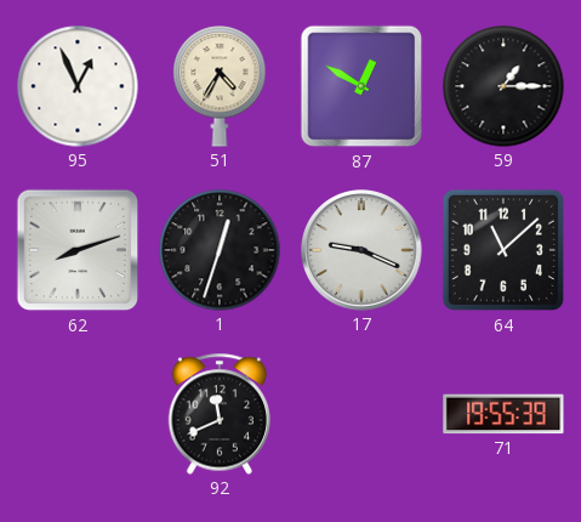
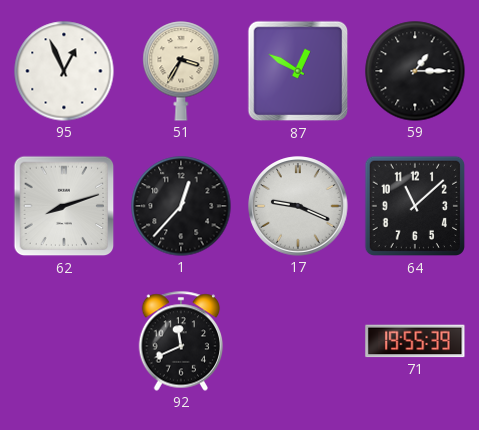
51: 4:35 -> 3:35 (181, 71)
1: 12:33 -> 12:37 (181, 206)
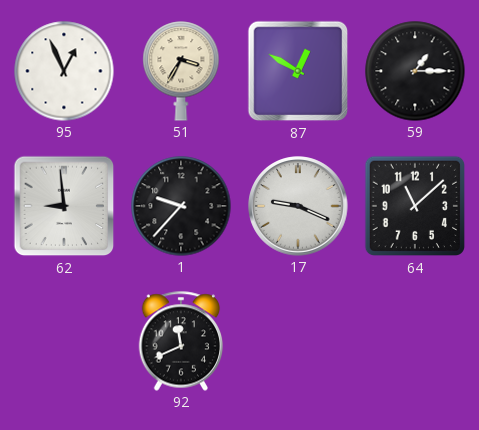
62: 8:12 -> 8:59 (64, 206)
1: 12:37 -> 9:37 (181, 206)
71: 19:55 -> none (415, 341)
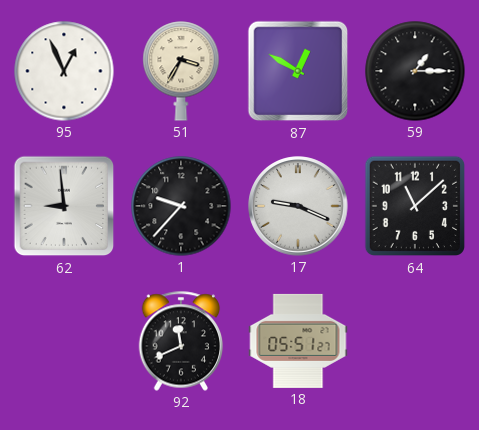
18: none -> 05:51 (298, 341)
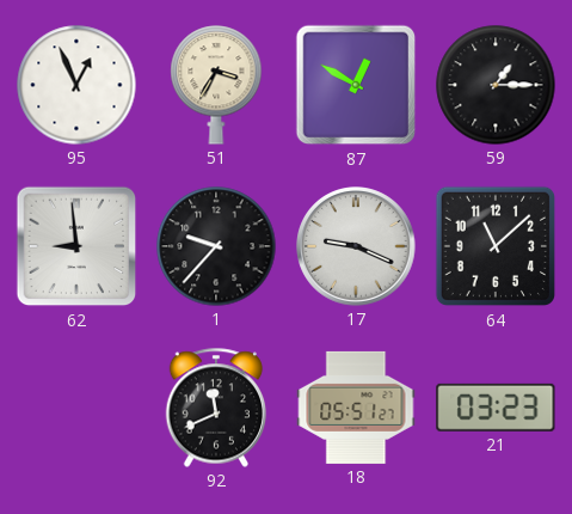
21: none -> 03:23 (496, 408)
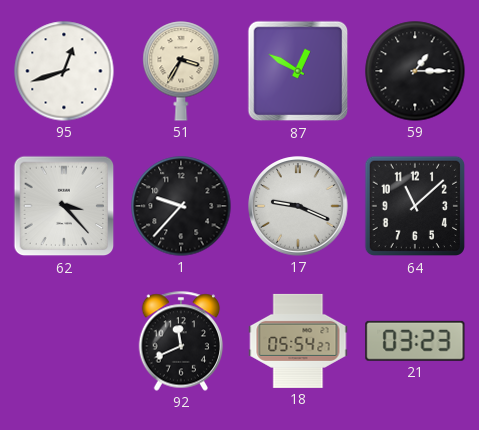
95: 12:56 -> 12:42 (64, 71)
62: 8:59 -> 3:23 (64, 206)
18: 05:51 -> 05:54 (298, 341)
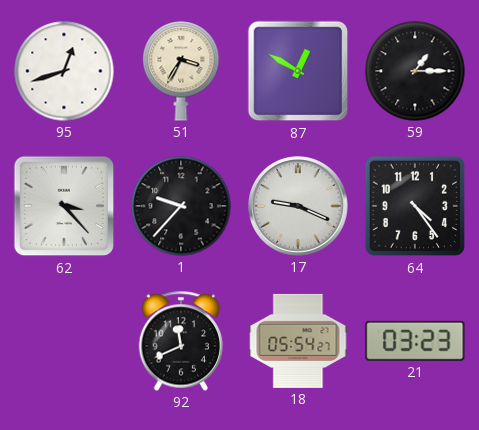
64: 11:08 -> 4:24 (415, 206)
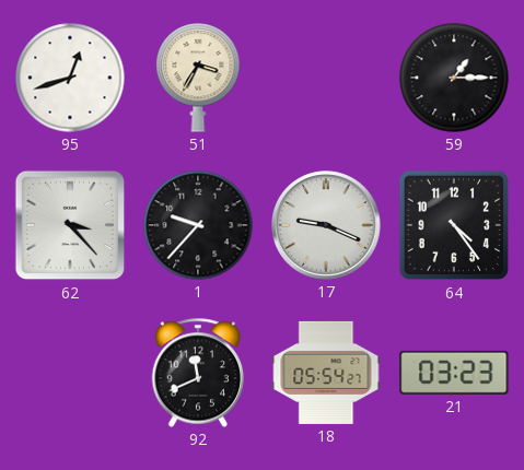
87: 12:50 -> none (298, 71)
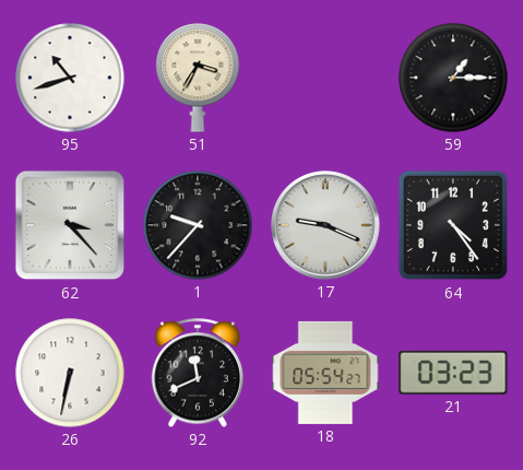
95: 12:42 -> 10:42 (70, 78)
26: none -> 6:32 (70, 373)
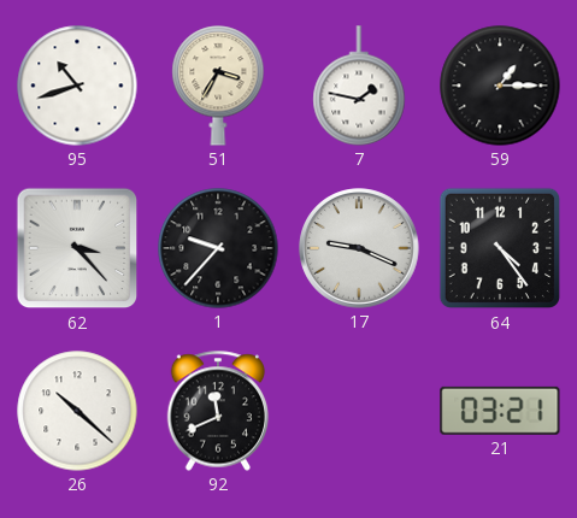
7: none -> 1:47 (359, 86)
26: 6:32 -> 10:22 (77, 411)
18: 05:54 -> none (325, 373)
21: 03:23 -> 03:21 (500, 411)
